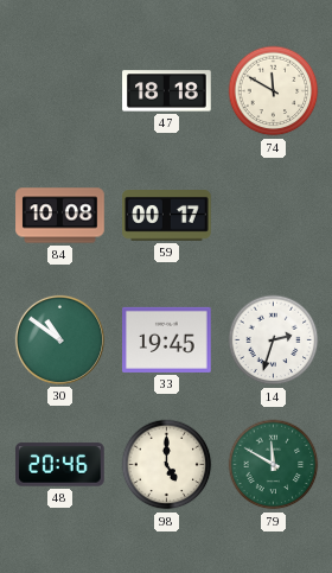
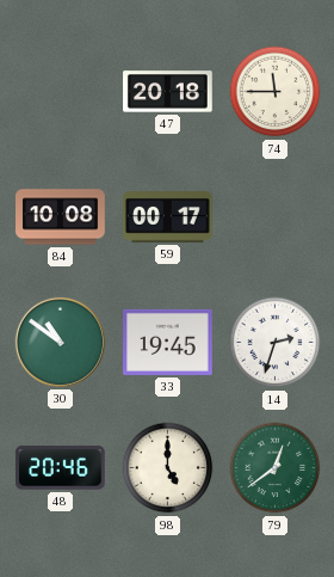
47: 18:18 -> 20:18 (168, 92)
74: 11:50 -> 11:45 (276, 92)
79: 11:50 -> 12:39 (276, 468)
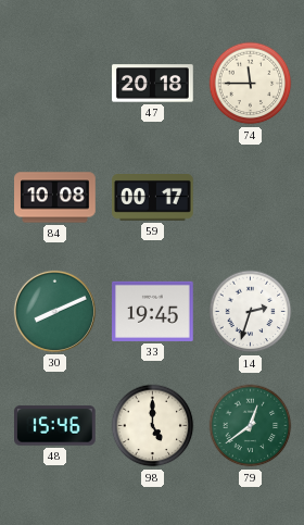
30: 10:51 -> 8:11 (54, 311)
48: 20:46 -> 15:46 (55, 426)
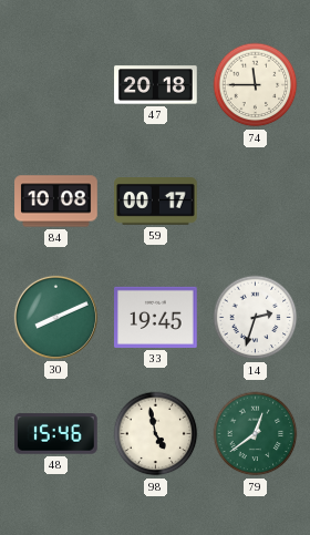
98: 5:00 -> 4:58 (156, 434)
